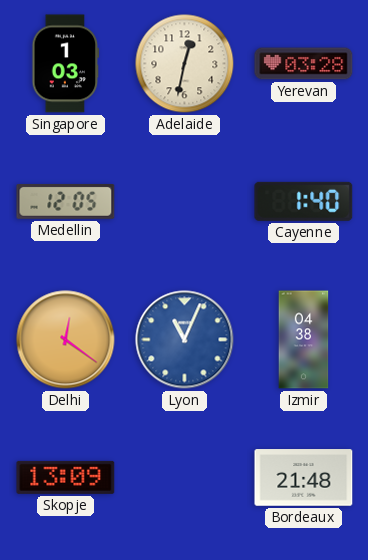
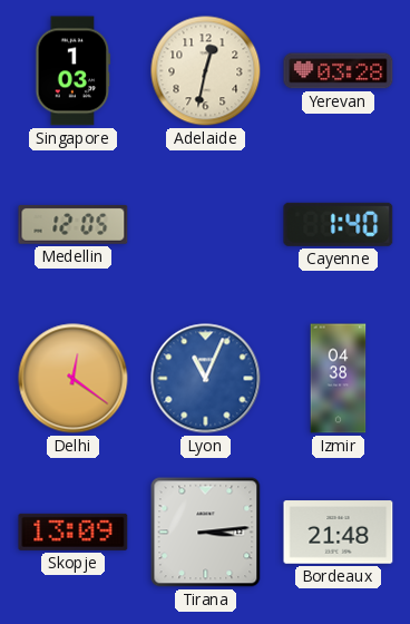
Tirana: none -> 3:14 (206, 533)
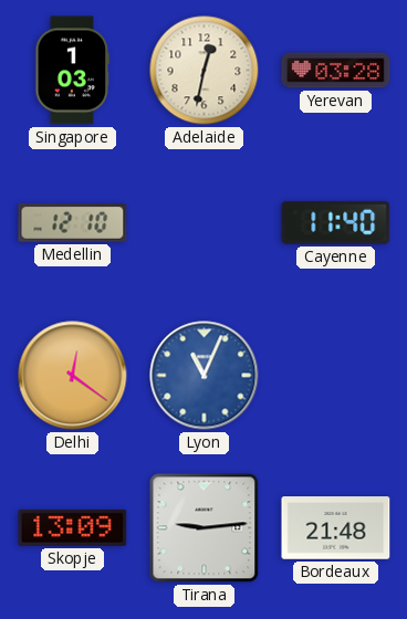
Medellin: 12:05 -> 12:10 (73, 223)
Cayenne: 1:40 -> 11:40 (336, 222)
Izmir: 04:38 -> none (339, 379)
Tirana: 3:14 -> 9:14 (205, 528)
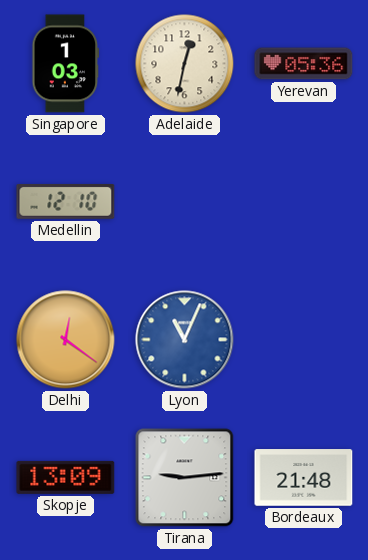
Yerevan: 03:28 -> 05:36 (304, 64)
Cayenne: 11:40 -> none (336, 222)
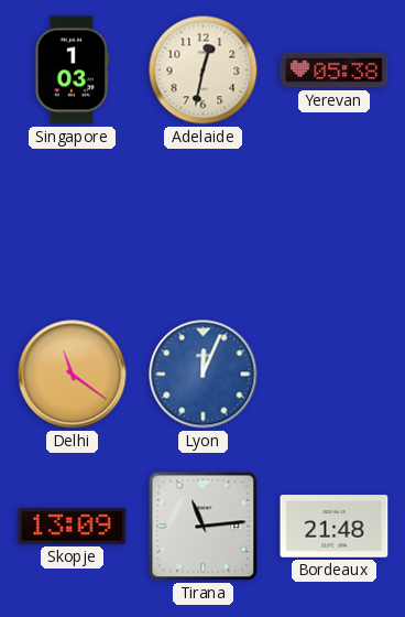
Yerevan: 05:36 -> 05:38 (335, 71)
Medellin: 12:10 -> none (66, 202)
Delhi: 12:21 -> 11:21 (73, 375)
Lyon: 11:04 -> 12:04 (204, 375)
Tirana: 9:14 -> 11:14 (204, 527)
